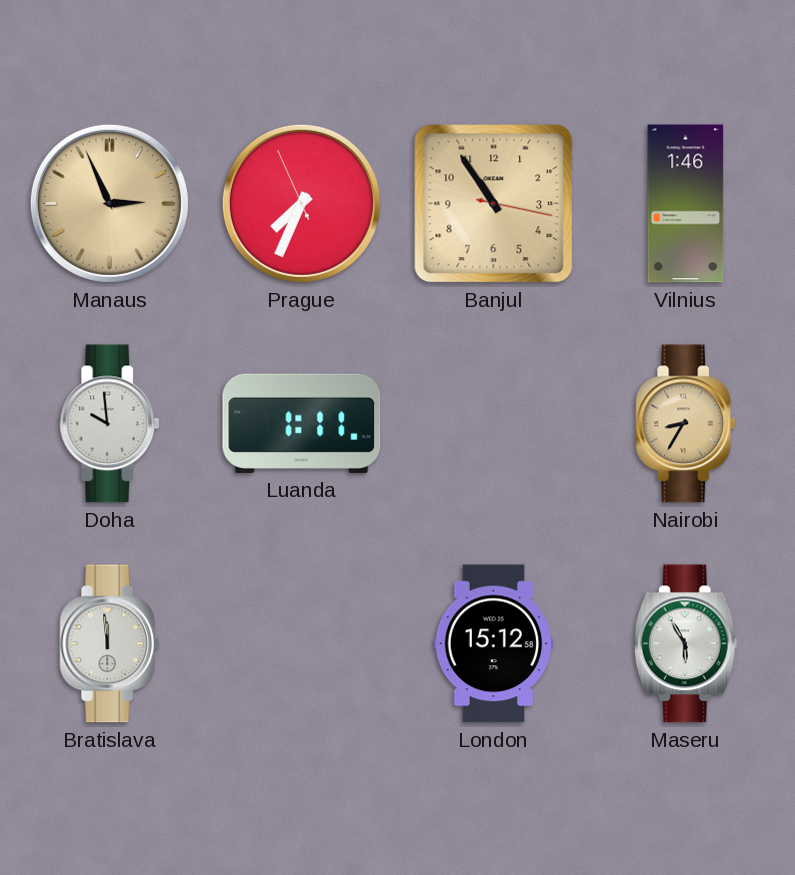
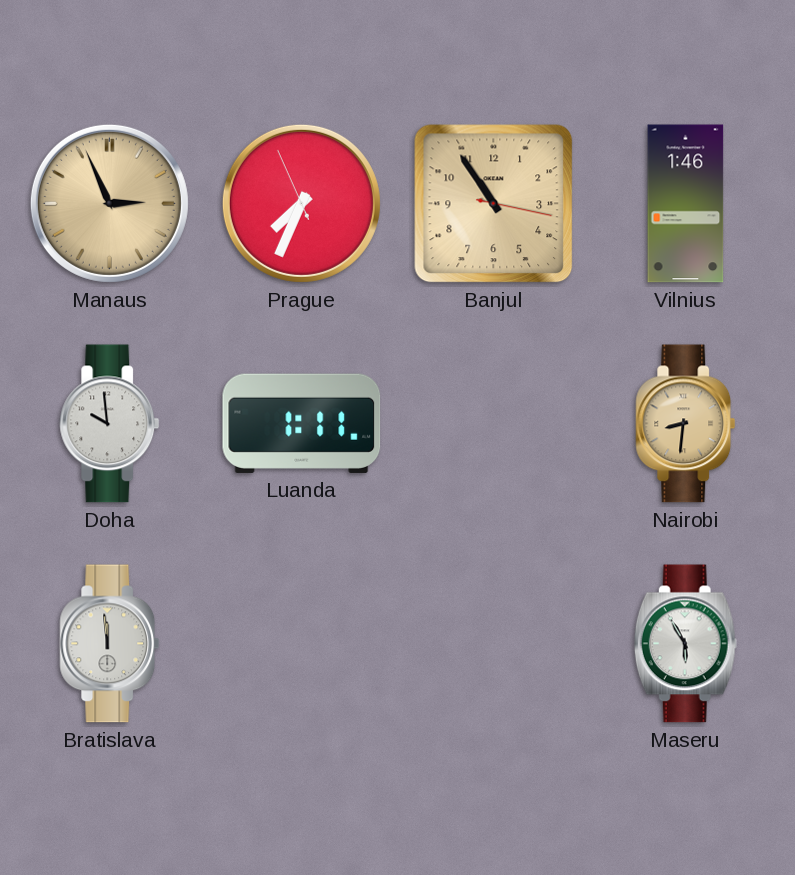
Nairobi: 8:35 -> 8:31 (686, 424)
London: 15:12 -> none (494, 644)
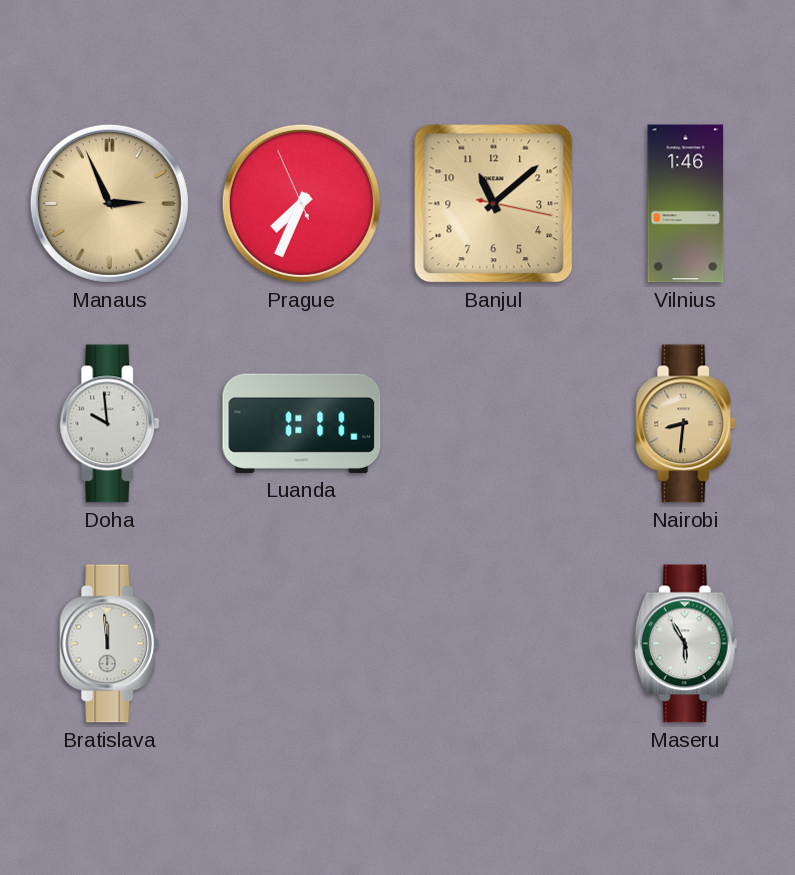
Banjul: 10:54 -> 11:08 (494, 204)
